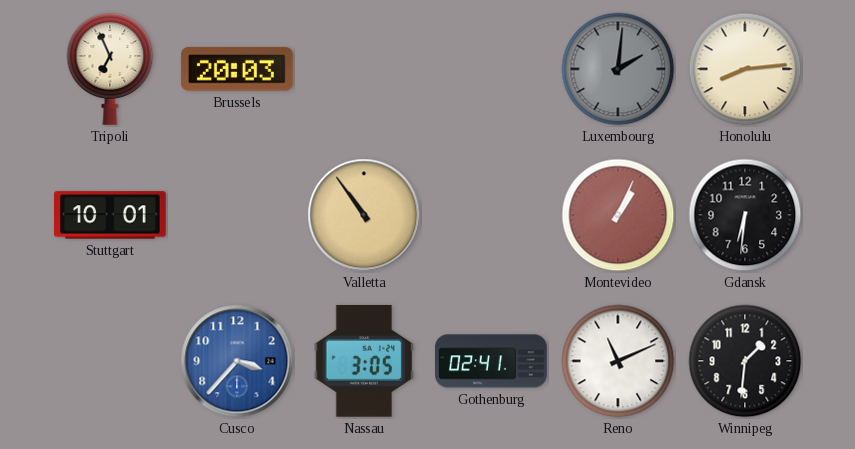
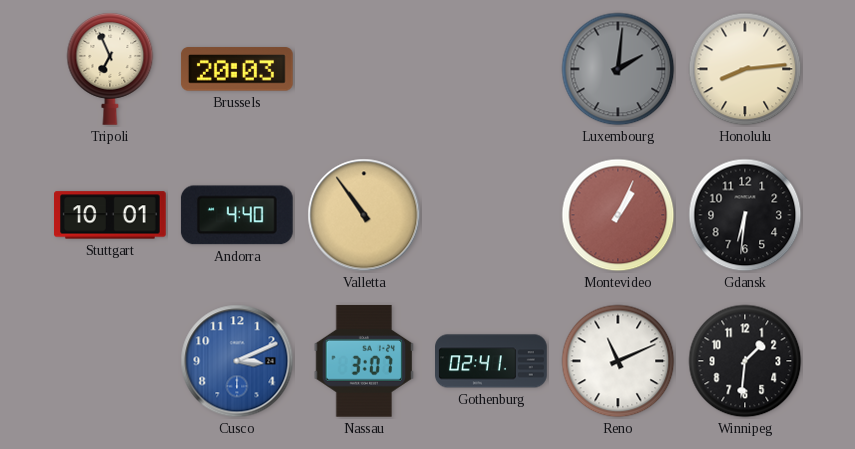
Andorra: none -> 4:40 (237, 215)
Cusco: 3:37 -> 3:11 (237, 361)
Nassau: 3:05 -> 3:07 (364, 361)
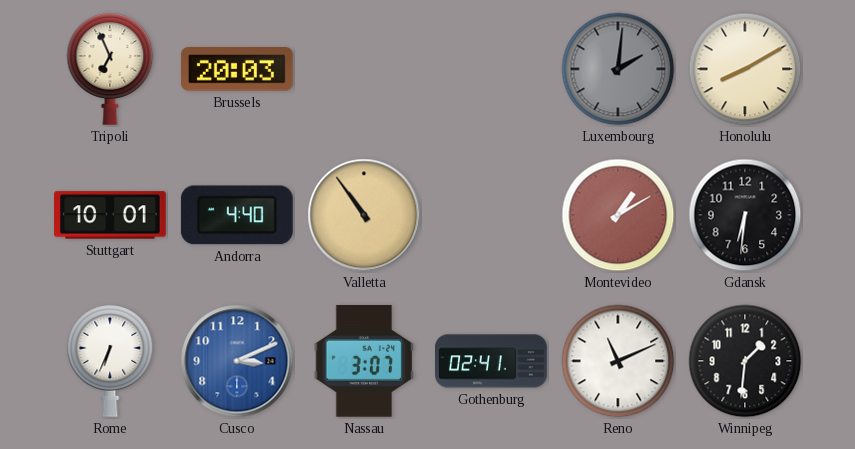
Honolulu: 8:14 -> 8:10 (745, 69)
Montevideo: 1:04 -> 1:10 (618, 215)
Rome: none -> 6:34 (110, 361)
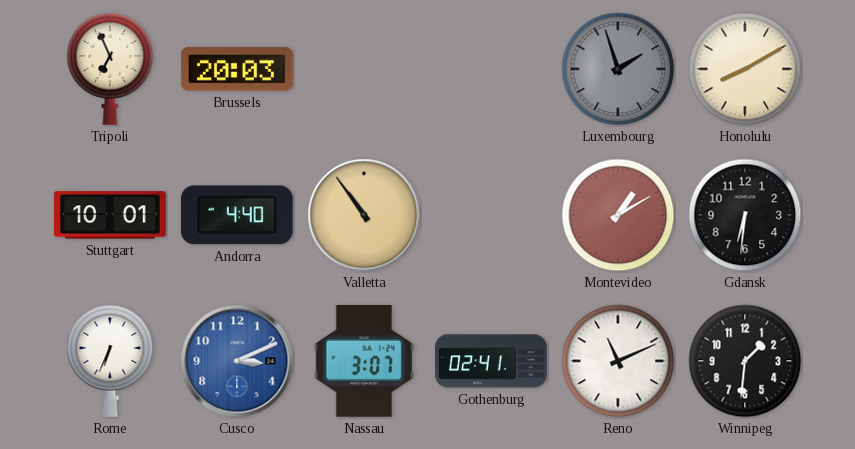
Luxembourg: 2:01 -> 1:57 (618, 69)
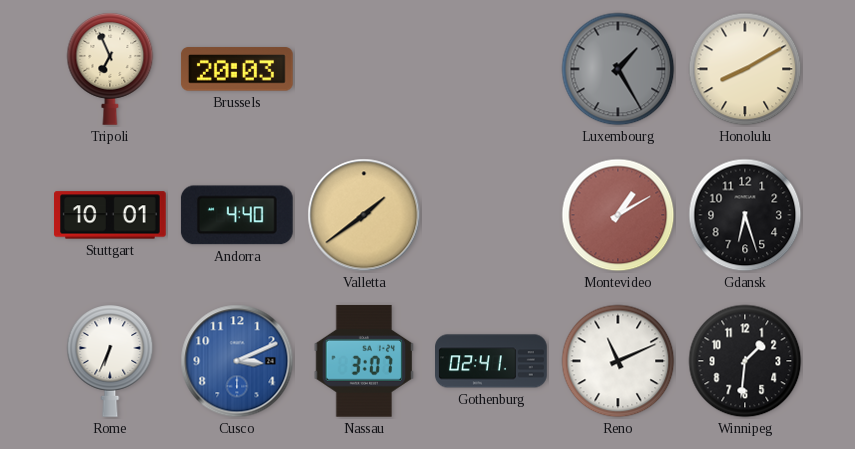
Luxembourg: 1:57 -> 1:25 (618, 69)
Valletta: 10:54 -> 1:39 (364, 215)
Gdansk: 6:31 -> 6:27 (745, 215)
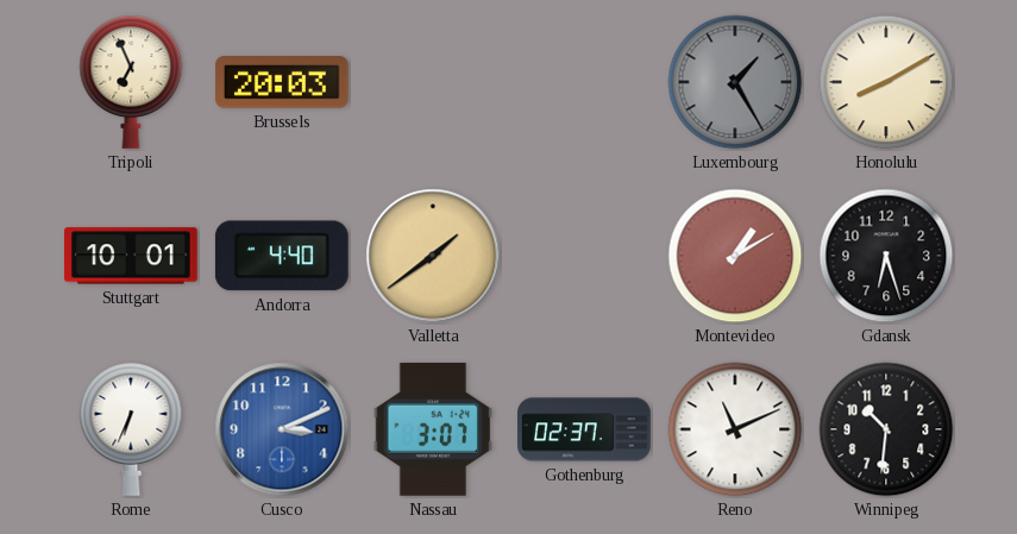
Gothenburg: 02:41 -> 02:37 (584, 429)
Winnipeg: 1:31 -> 10:31 (886, 429)
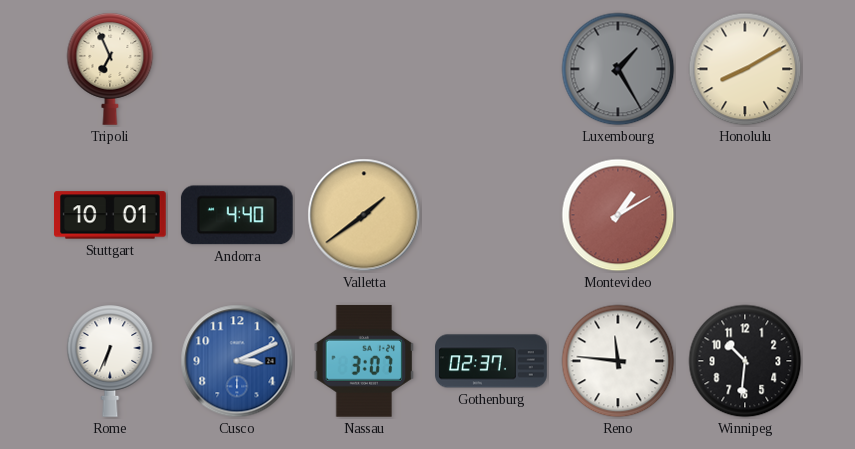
Brussels: 20:03 -> none (282, 82)
Gdansk: 6:27 -> none (886, 256)
Reno: 11:11 -> 11:46 (618, 361)
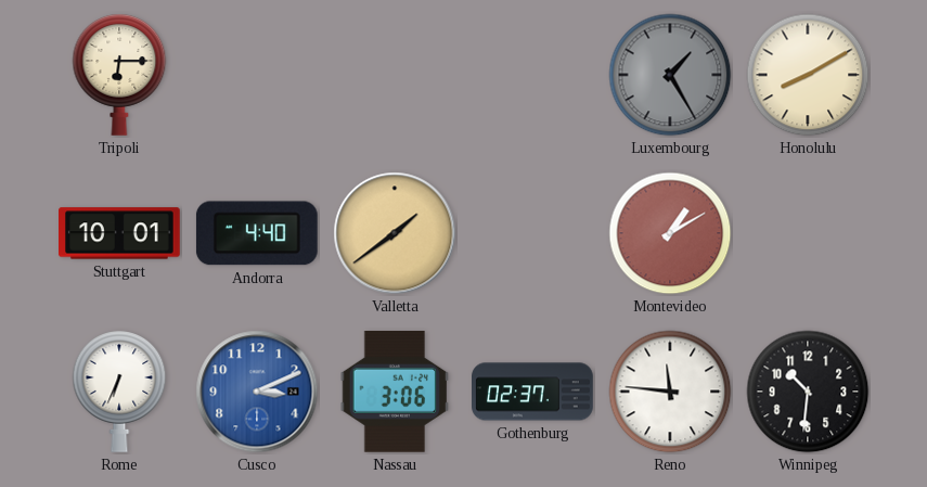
Tripoli: 6:56 -> 6:15 (119, 75)
Nassau: 3:07 -> 3:06 (395, 392)
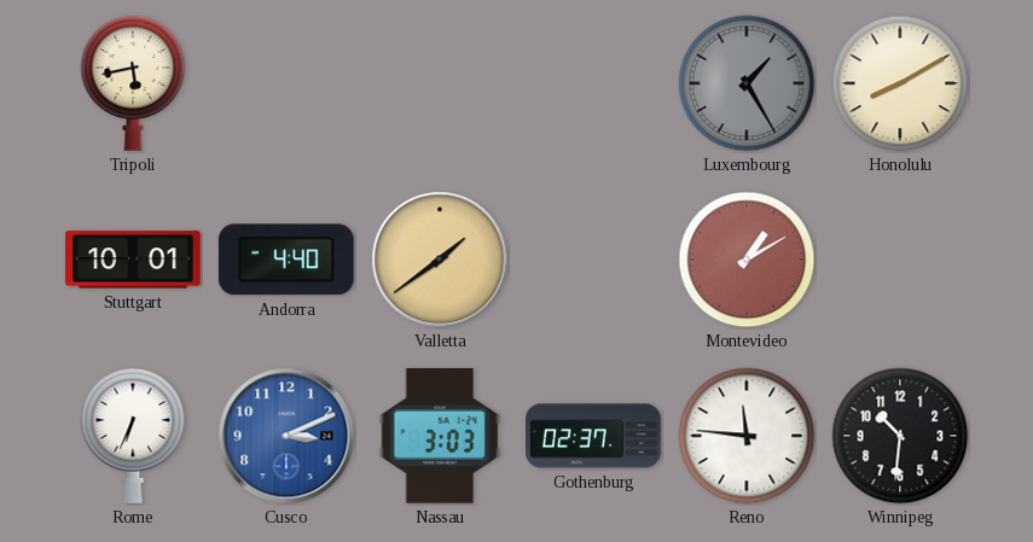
Tripoli: 6:15 -> 5:43 (133, 83)
Nassau: 3:06 -> 3:03 (440, 436)
